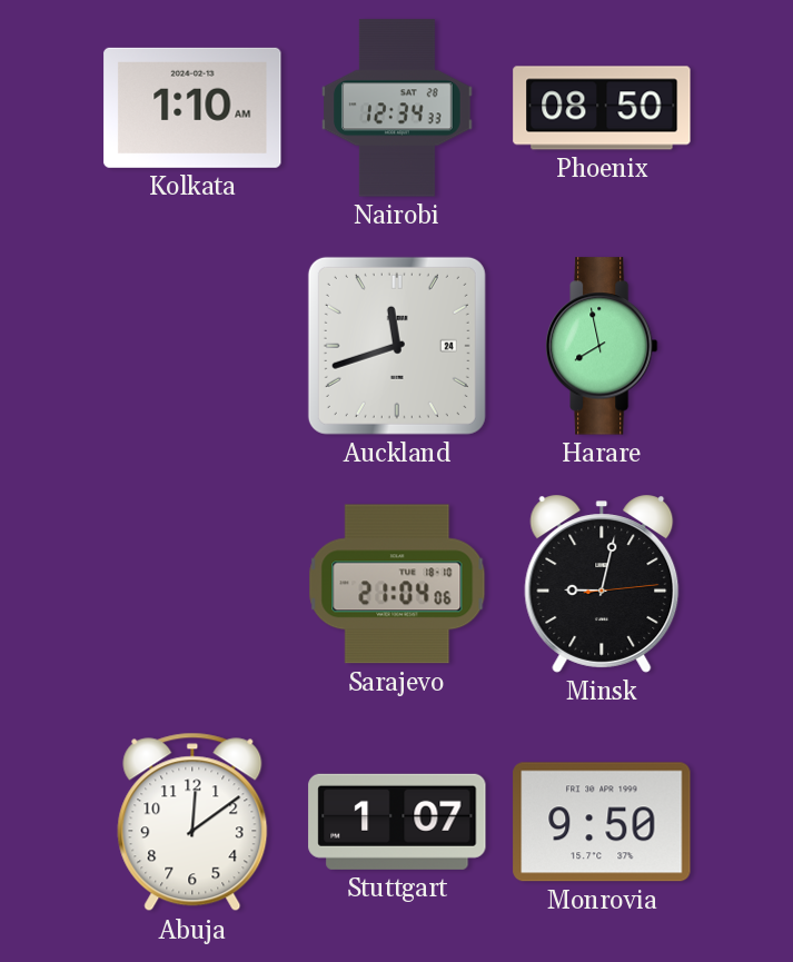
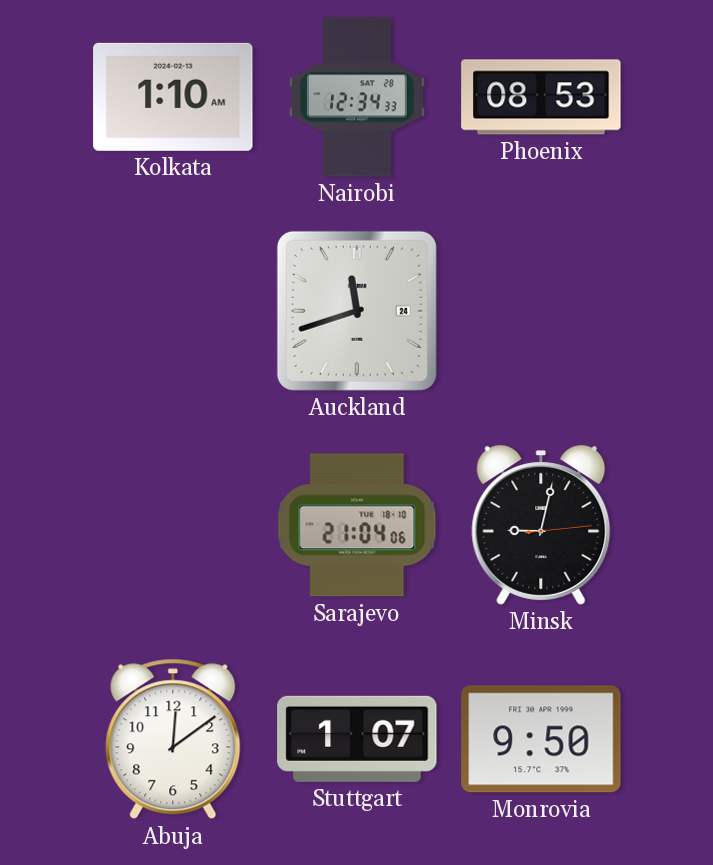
Phoenix: 08:50 -> 08:53 (541, 97)
Harare: 7:58 -> none (602, 346)
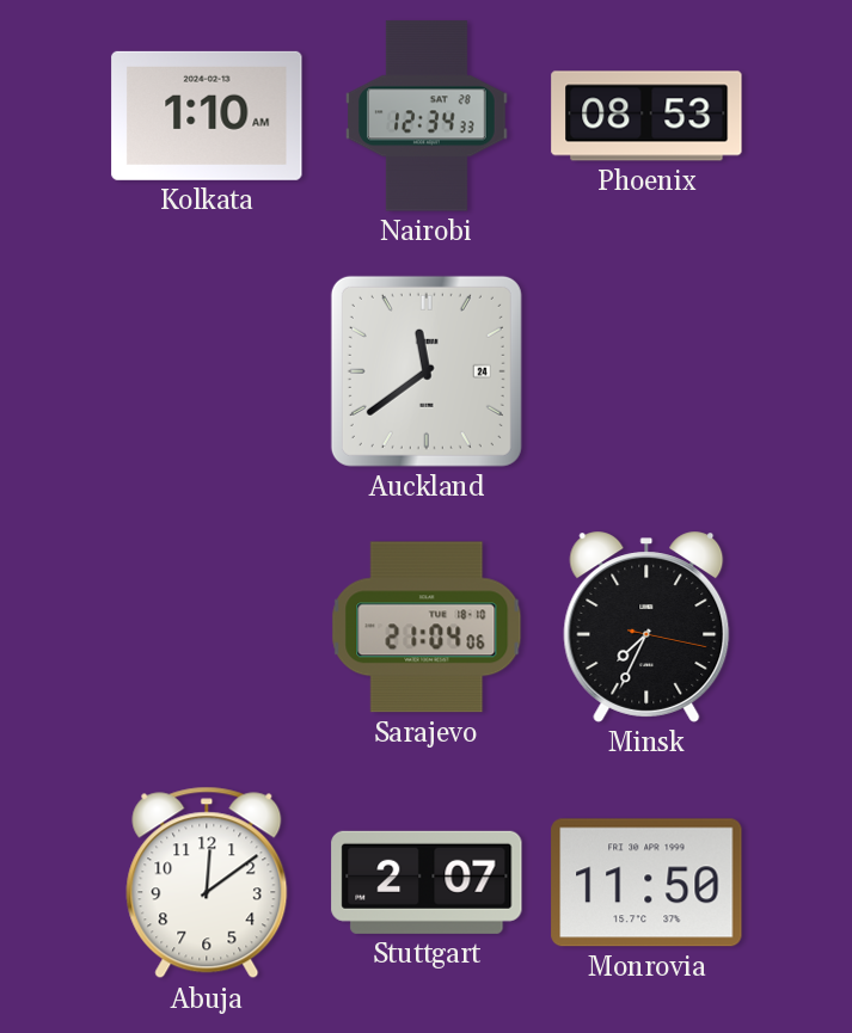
Auckland: 11:42 -> 11:39 (427, 371)
Minsk: 9:02 -> 7:34 (646, 627)
Stuttgart: 1:07 -> 2:07 (427, 883)
Monrovia: 9:50 -> 11:50 (646, 883)
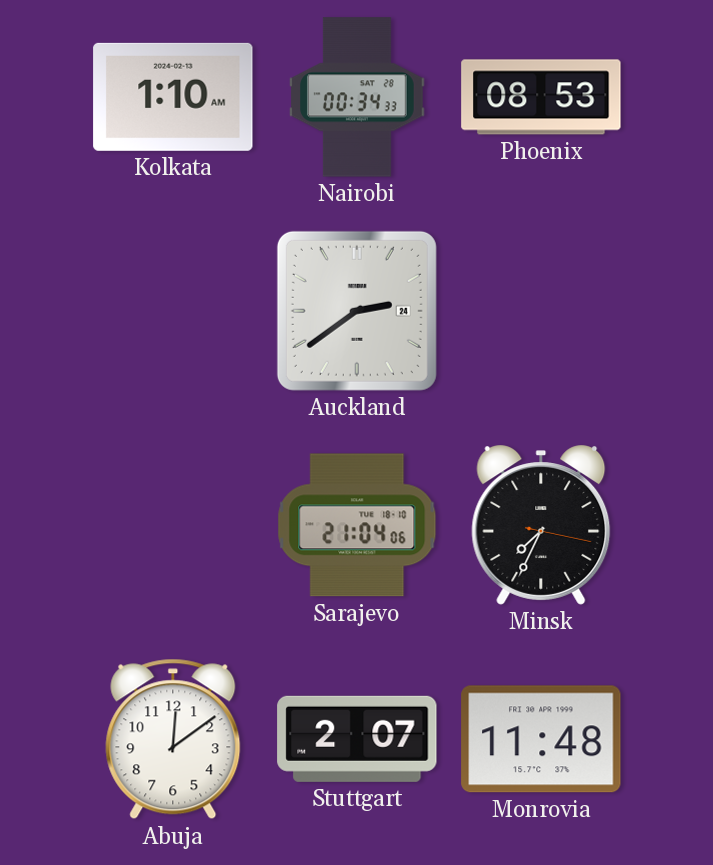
Nairobi: 12:34 -> 00:34 (358, 97)
Auckland: 11:39 -> 2:39 (357, 311)
Monrovia: 11:50 -> 11:48 (541, 739)
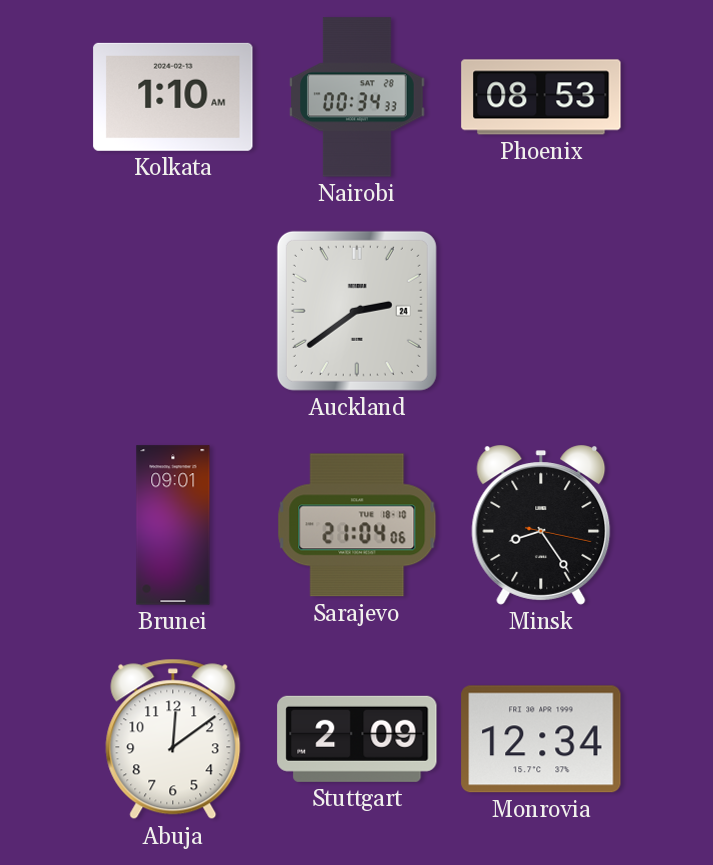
Brunei: none -> 09:01 (173, 525)
Minsk: 7:34 -> 8:24 (541, 525)
Stuttgart: 2:07 -> 2:09 (357, 739)
Monrovia: 11:48 -> 12:34 (541, 739)
